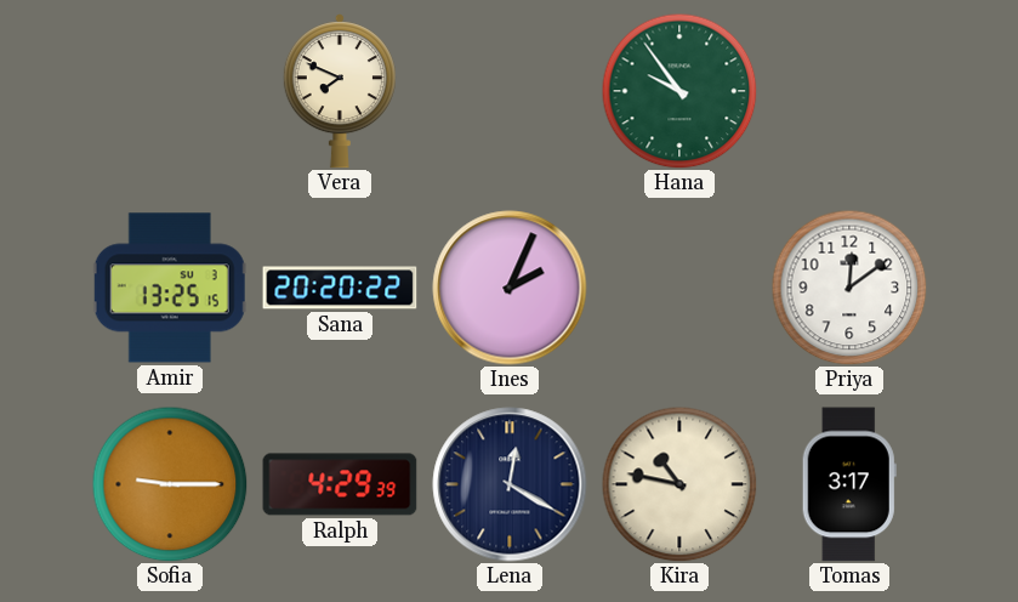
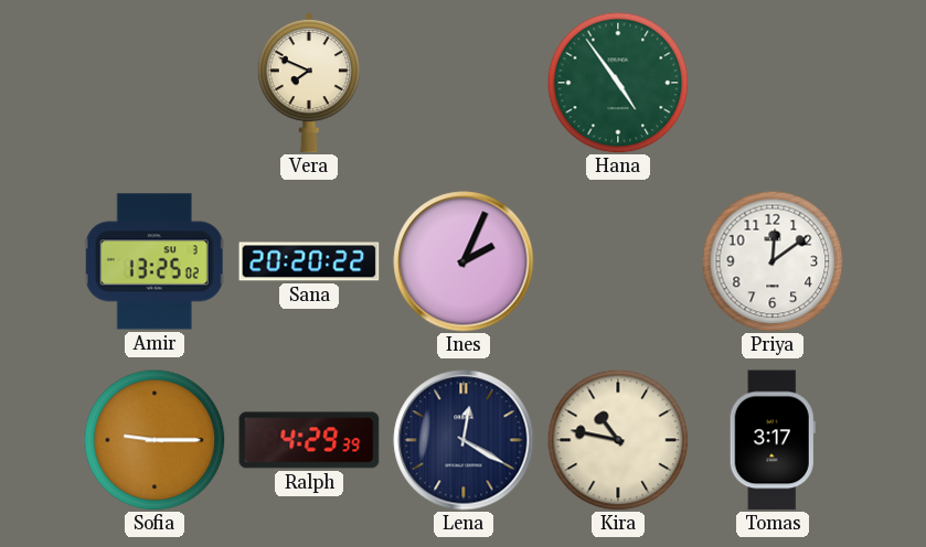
Hana: 9:54 -> 4:54 (618, 83)
Amir: 13:25:15 -> 13:25:02 (155, 261)
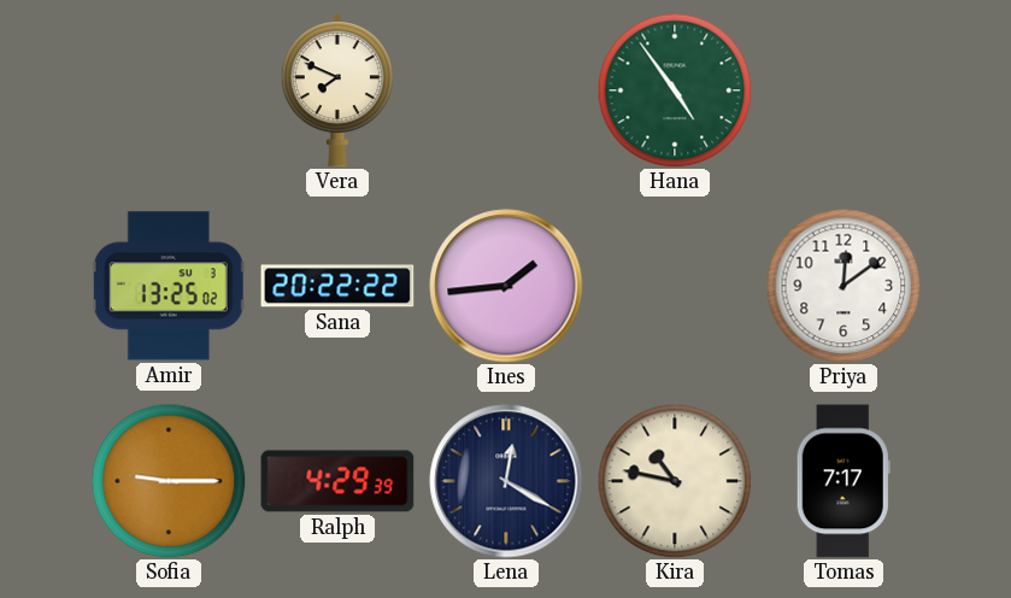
Sana: 20:20 -> 20:22 (337, 286)
Ines: 2:04 -> 1:44 (506, 286)
Tomas: 3:17 -> 7:17 (844, 481)
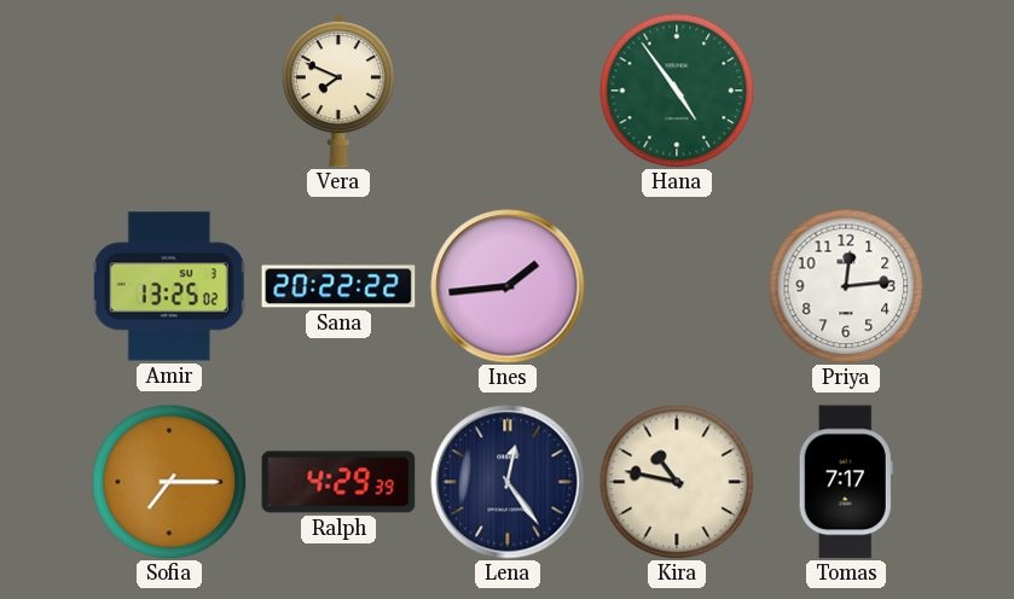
Priya: 12:09 -> 12:14 (846, 286)
Sofia: 9:15 -> 7:15 (169, 482)
Lena: 12:20 -> 12:24 (508, 482)
